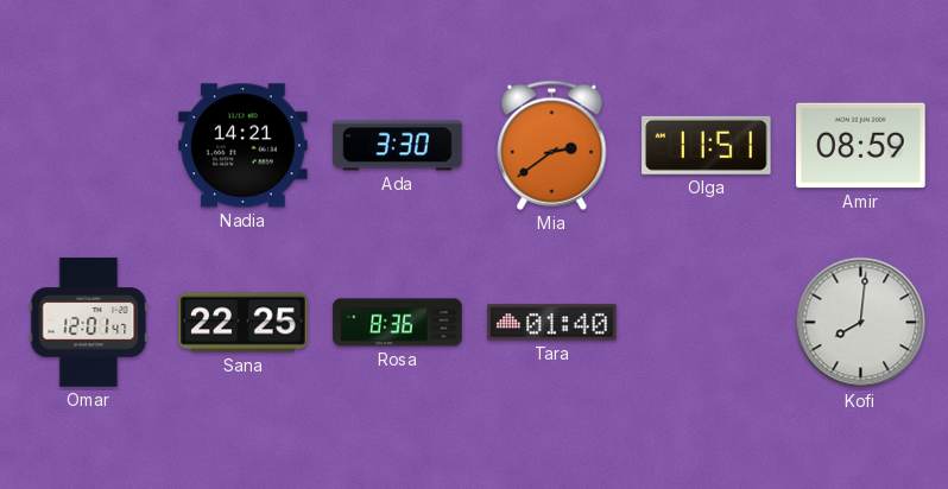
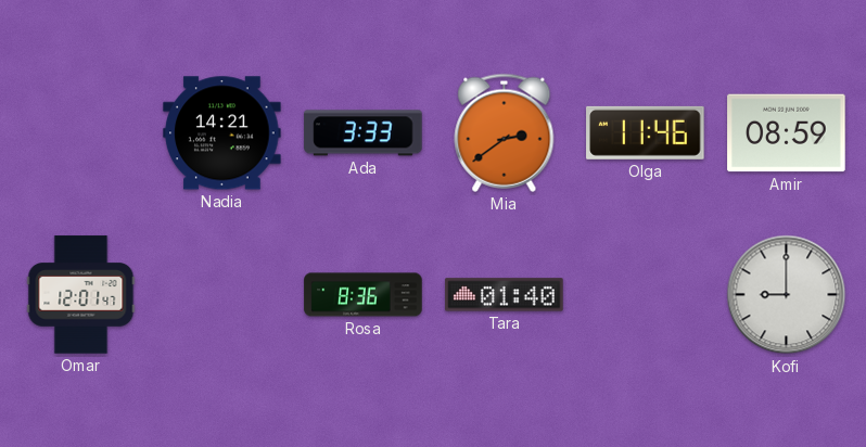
Ada: 3:30 -> 3:33 (364, 133)
Olga: 11:51 -> 11:46 (646, 132)
Sana: 22:25 -> none (244, 323)
Kofi: 8:01 -> 9:00 (787, 295)
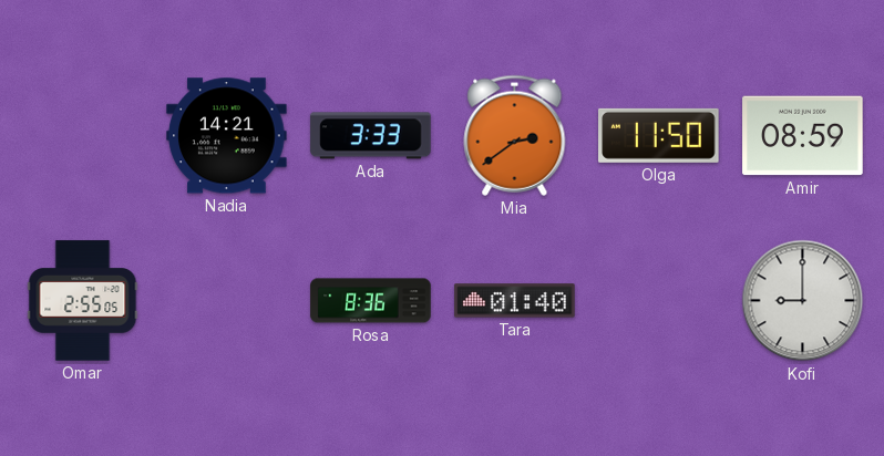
Olga: 11:46 -> 11:50 (659, 135)
Omar: 12:01 -> 2:55 (83, 301)
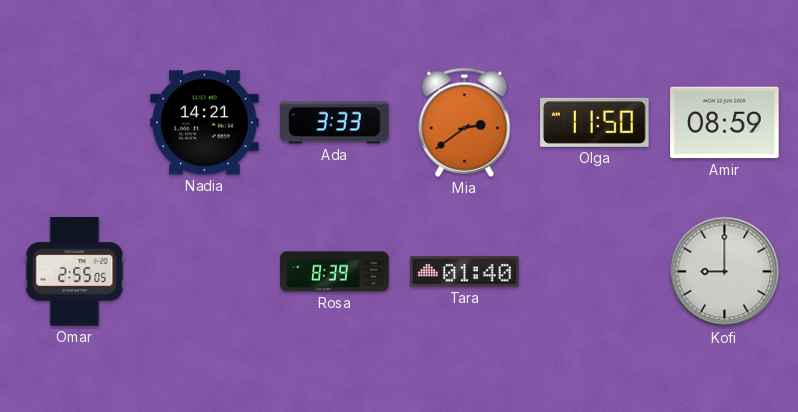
Rosa: 8:36 -> 8:39 (335, 272)
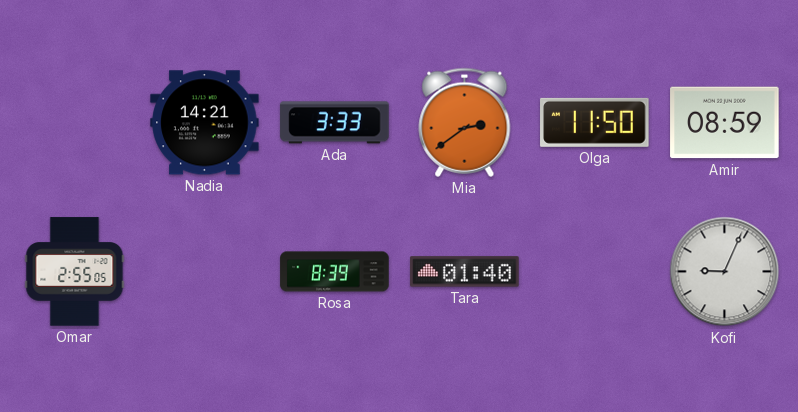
Kofi: 9:00 -> 9:04 (725, 272)
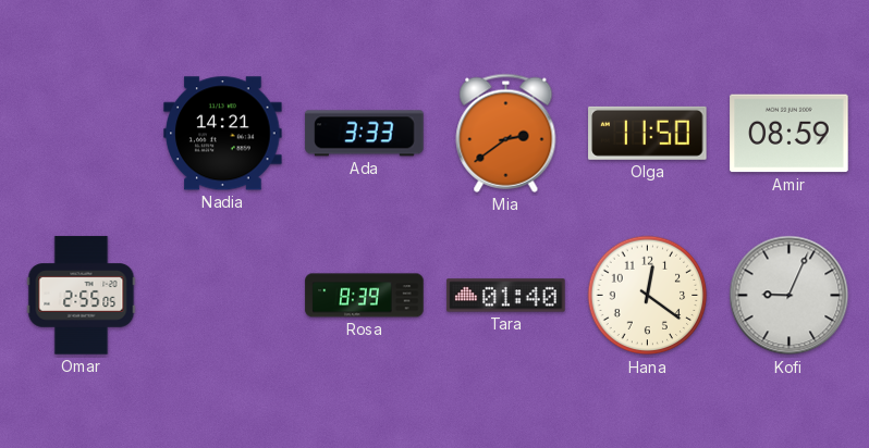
Hana: none -> 12:21 (648, 296)
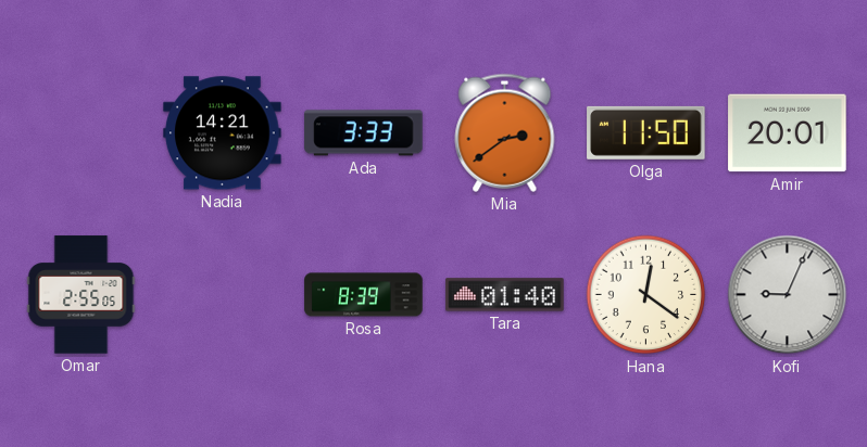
Amir: 08:59 -> 20:01 (788, 133)
